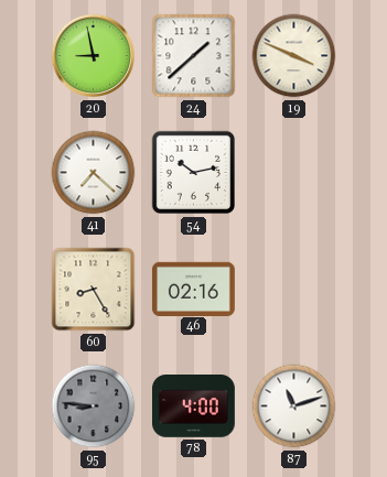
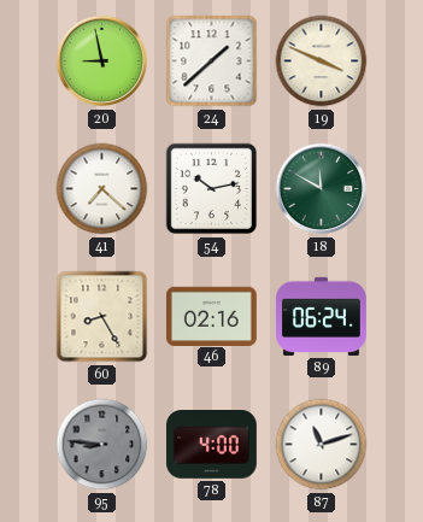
18: none -> 11:50 (322, 189)
89: none -> 06:24 (322, 316)
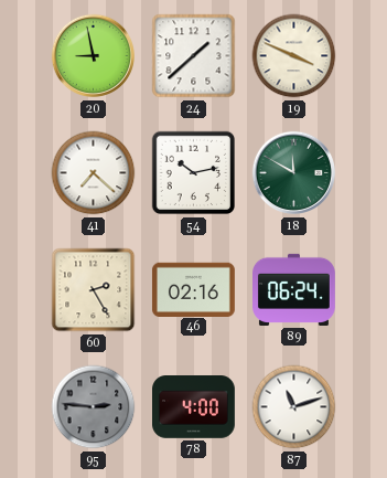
60: 8:25 -> 2:25 (94, 290)
95: 8:46 -> 2:46 (94, 407)
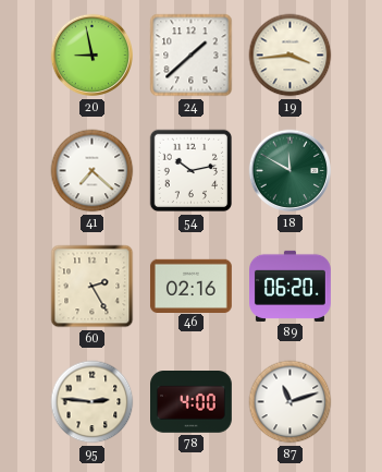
19: 3:49 -> 3:44 (291, 56)
89: 06:24 -> 06:20 (291, 286)
95 dial: grey -> cream (93, 402)
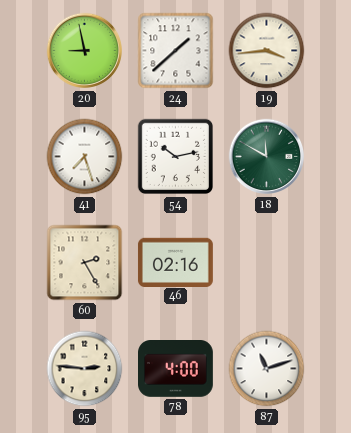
41: 7:22 -> 7:27 (85, 157)
89: 06:20 -> none (291, 286)
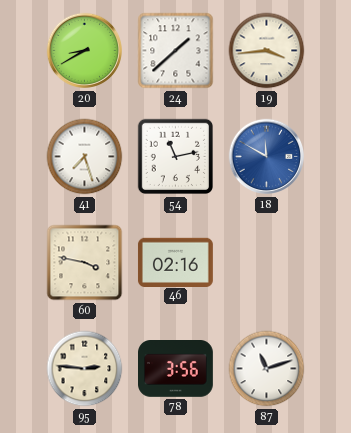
20: 8:58 -> 8:40 (85, 51)
54: 10:13 -> 11:13 (176, 157)
18 dial: green -> blue (267, 157)
60: 2:25 -> 3:47 (85, 263)
78: 4:00 -> 3:56 (176, 369)
